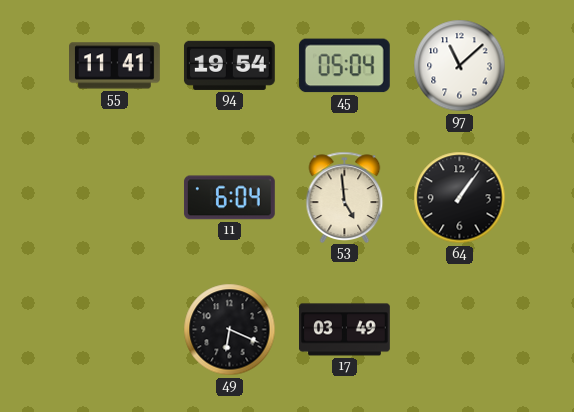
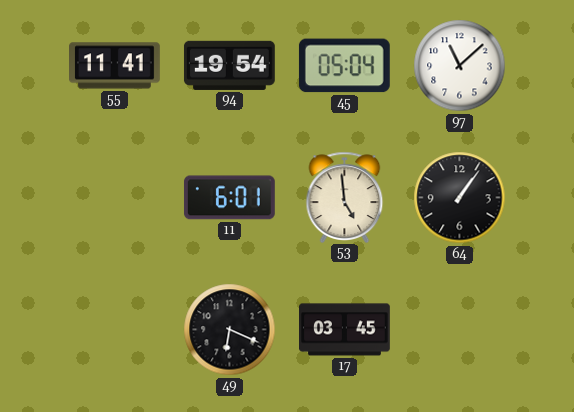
11: 6:04 -> 6:01 (229, 198)
17: 03:49 -> 03:45 (345, 330)
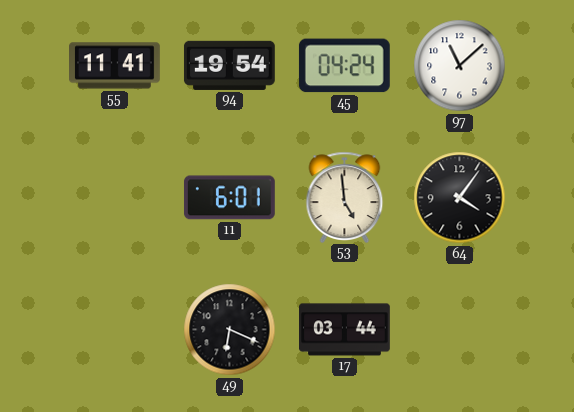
45: 05:04 -> 04:24 (344, 66)
64: 1:06 -> 4:06 (460, 198)
17: 03:45 -> 03:44 (345, 330)
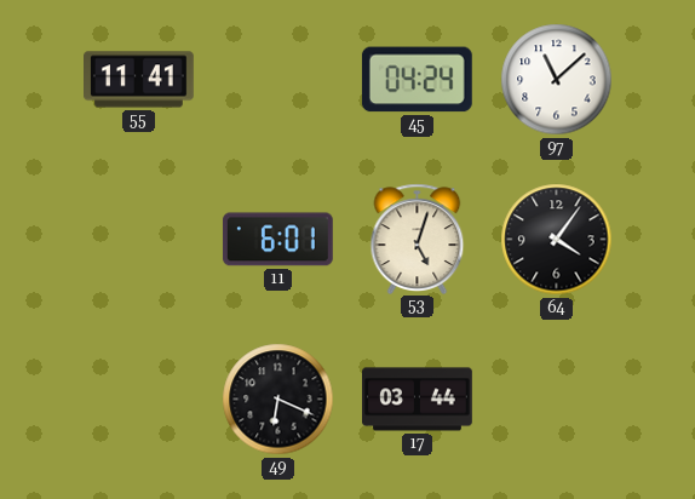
94: 19:54 -> none (229, 65)
53: 4:59 -> 5:03 (418, 239)
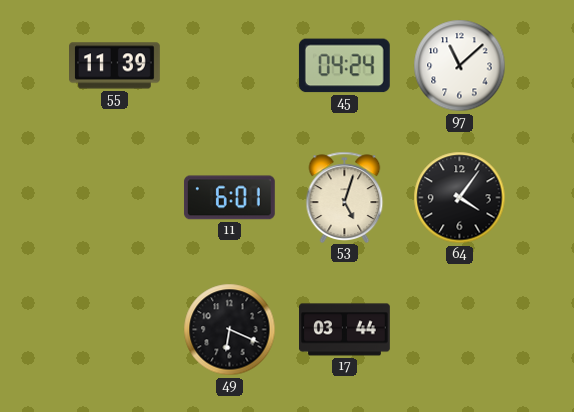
55: 11:41 -> 11:39 (115, 66)
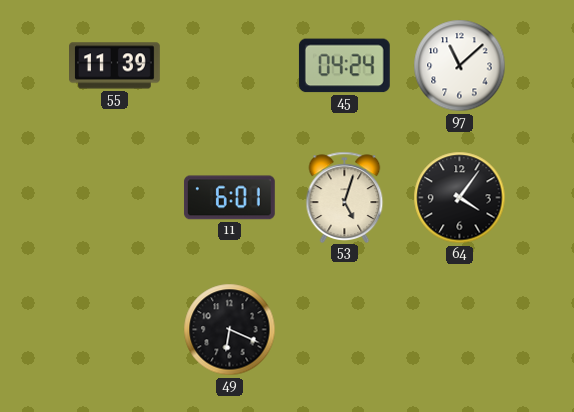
17: 03:44 -> none (345, 330)
